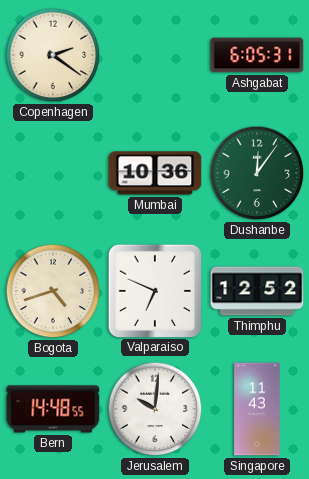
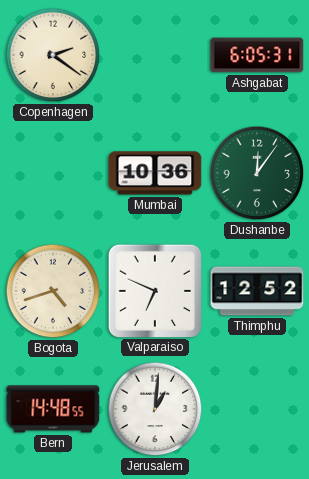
Jerusalem: 10:01 -> 1:01 (155, 409)
Singapore: 11:43 -> none (257, 409)
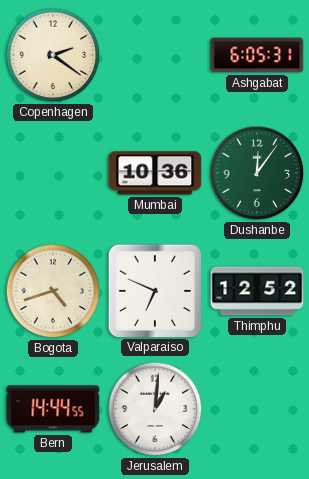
Bern: 14:48 -> 14:44 (53, 409)
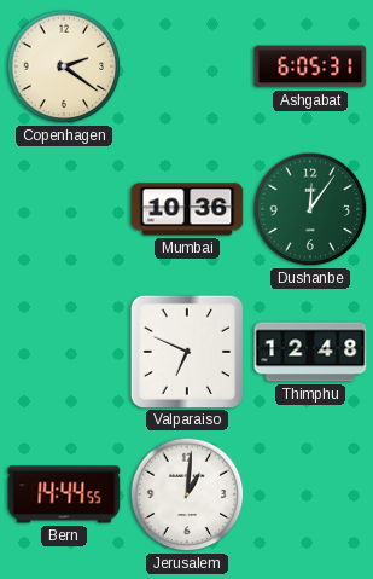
Bogota: 4:42 -> none (53, 291)
Thimphu: 12:52 -> 12:48 (310, 352)
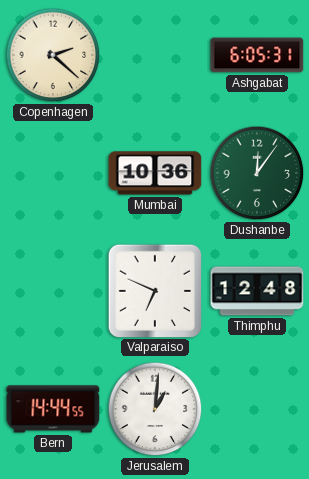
Copenhagen: 2:21 -> 2:22 (53, 55)
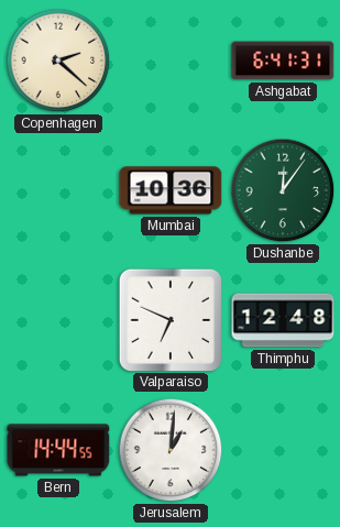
Ashgabat: 6:05 -> 6:41 (283, 61)
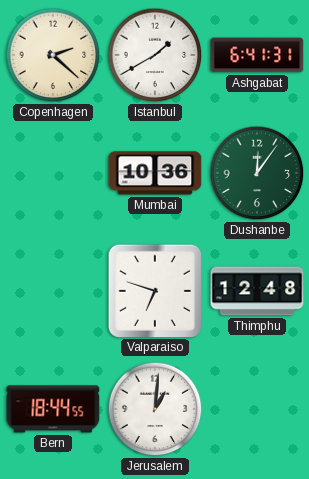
Istanbul: none -> 1:40 (155, 55)
Valparaiso: 6:49 -> 6:48 (154, 290)
Bern: 14:44 -> 18:44 (53, 409)
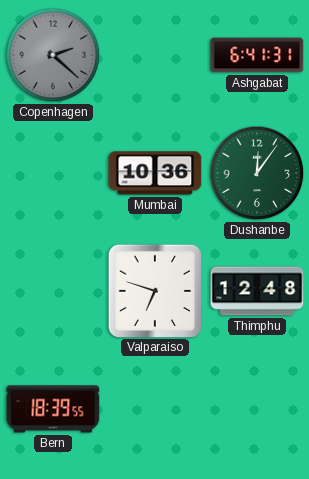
Copenhagen dial: cream -> grey (53, 55)
Istanbul: 1:40 -> none (155, 55)
Bern: 18:44 -> 18:39 (53, 409)
Jerusalem: 1:01 -> none (155, 409)
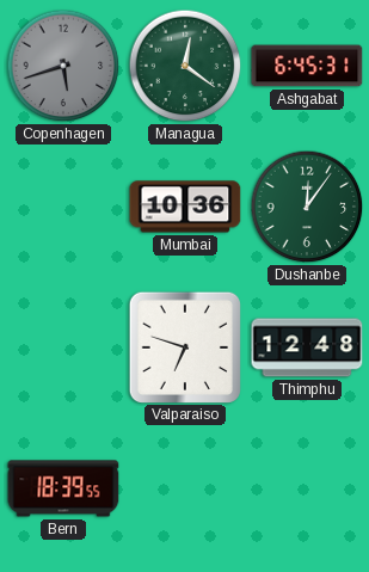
Copenhagen: 2:22 -> 5:42 (63, 66)
Managua: none -> 12:21 (185, 66)
Ashgabat: 6:41 -> 6:45 (307, 66)
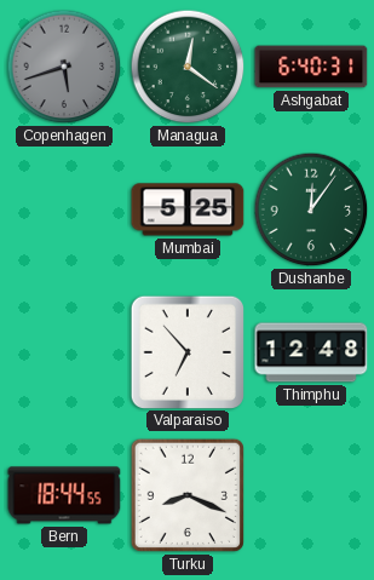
Ashgabat: 6:45 -> 6:40 (311, 67)
Mumbai: 10:36 -> 5:25 (188, 209)
Valparaiso: 6:48 -> 6:53 (186, 351)
Bern: 18:39 -> 18:44 (64, 495)
Turku: none -> 8:19 (188, 495)
